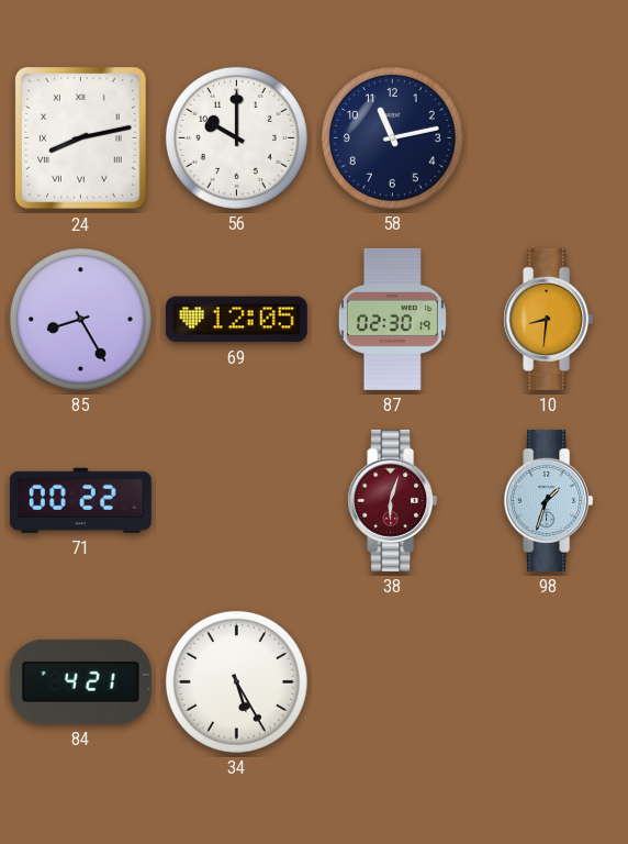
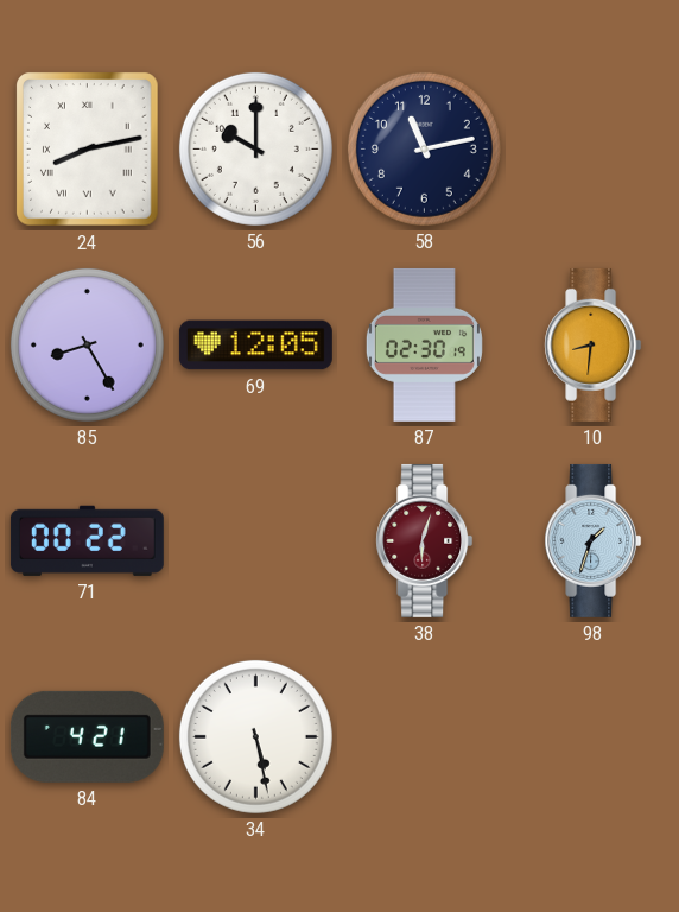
34: 5:25 -> 5:28 (255, 736)
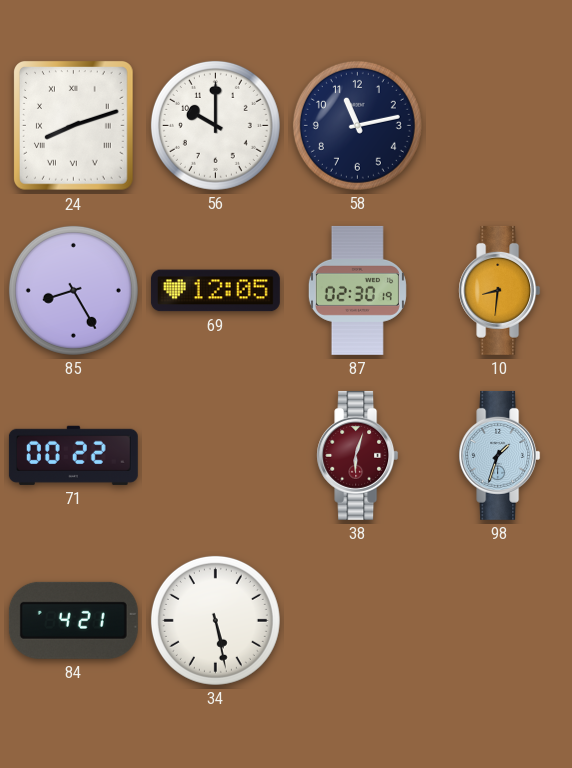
24: 8:13 -> 8:12 (74, 126)
